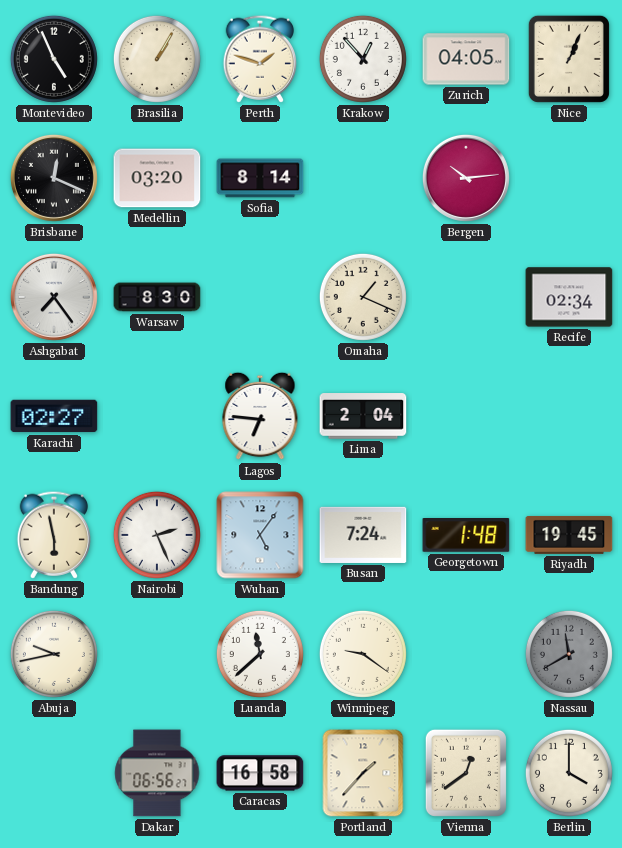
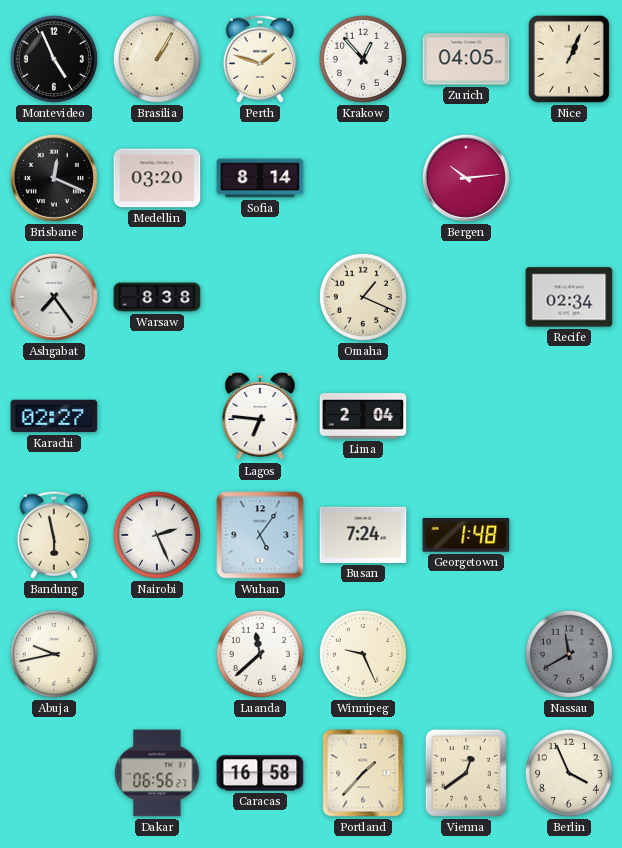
Warsaw: 8:30 -> 8:38 (157, 297)
Riyadh: 19:45 -> none (569, 535)
Winnipeg: 9:21 -> 9:26 (363, 654)
Berlin: 4:00 -> 3:56 (569, 773)
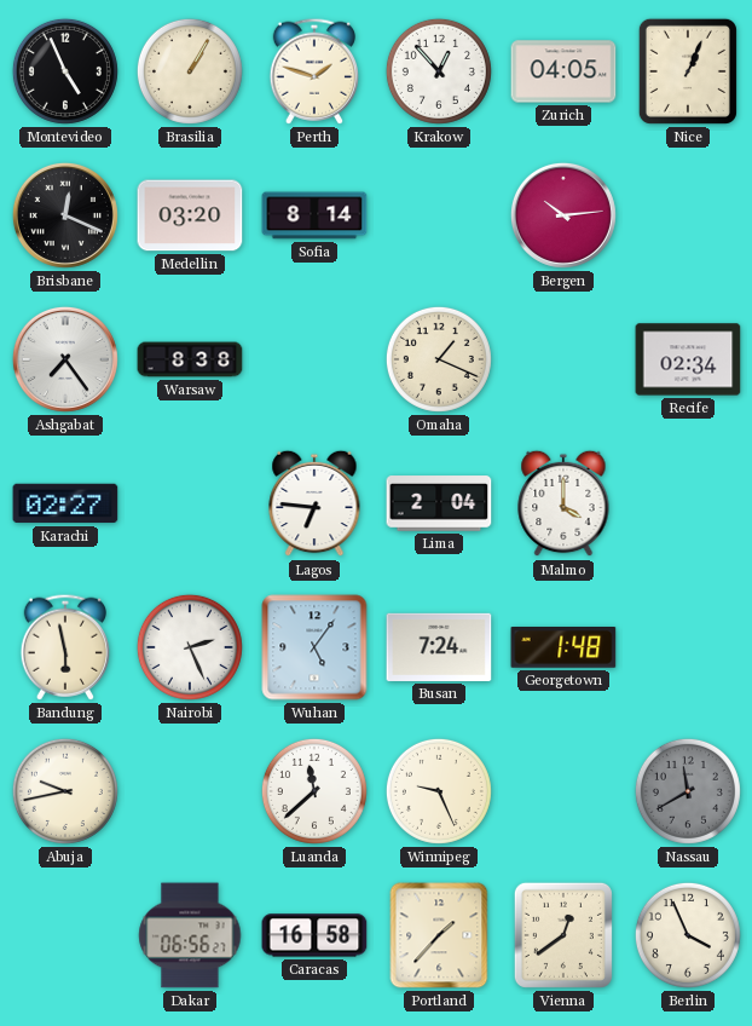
Malmo: none -> 4:00 (563, 503)
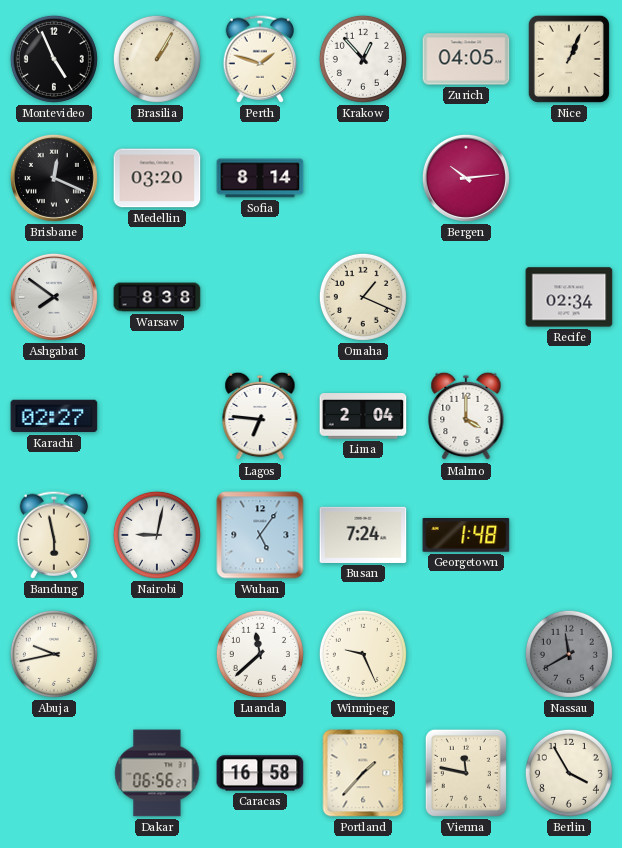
Ashgabat: 7:24 -> 7:51 (54, 297)
Nairobi: 2:26 -> 9:02 (157, 535)
Vienna: 12:39 -> 11:47 (466, 773)
Berlin: 3:56 -> 3:55 (569, 773)
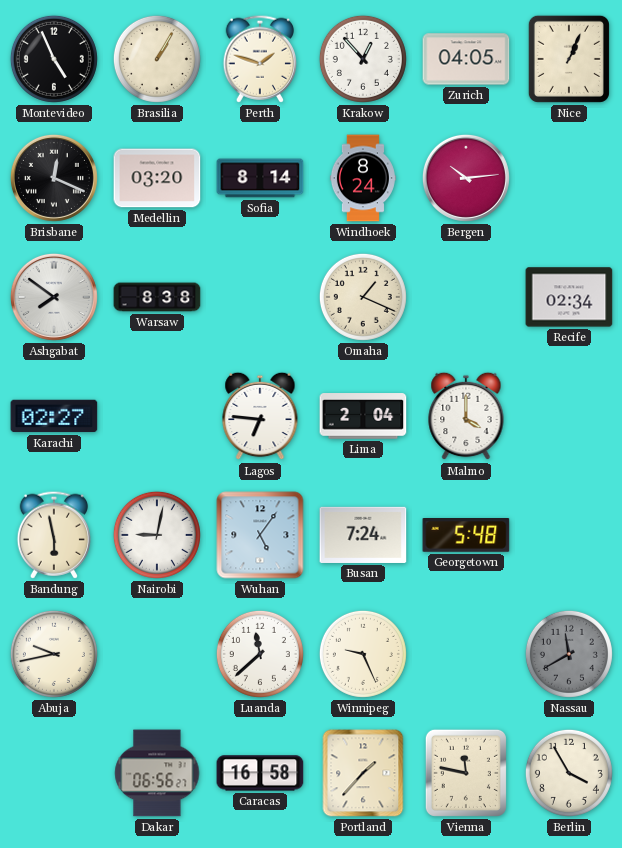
Windhoek: none -> 8:24 (363, 178)
Georgetown: 1:48 -> 5:48 (466, 535)
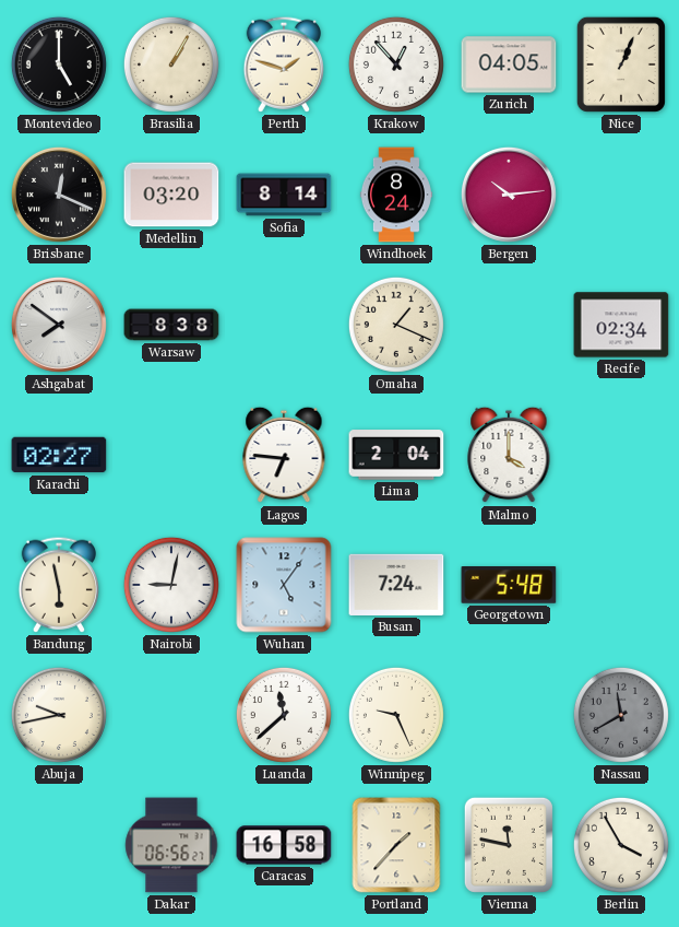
Montevideo: 4:56 -> 5:00 (59, 64)
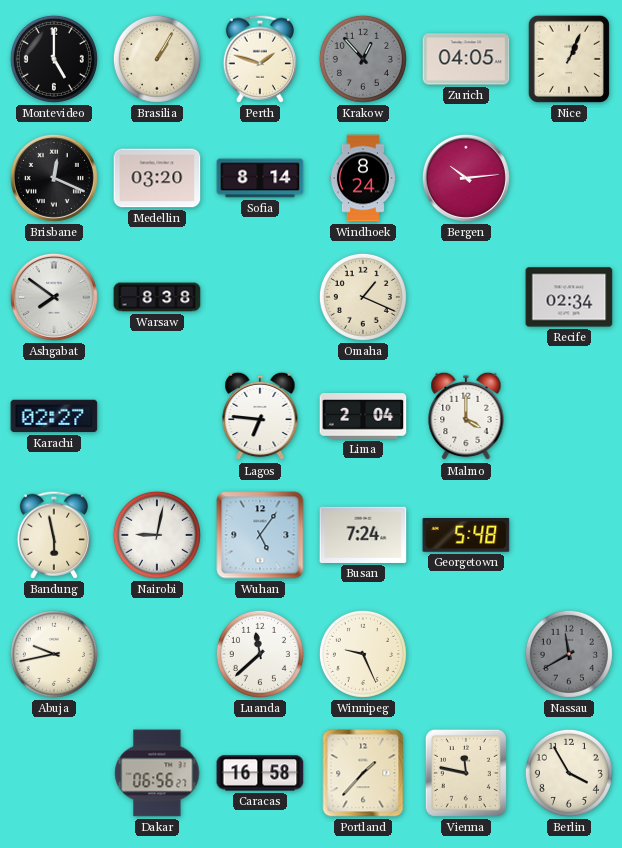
Krakow dial: white -> grey (363, 59)
